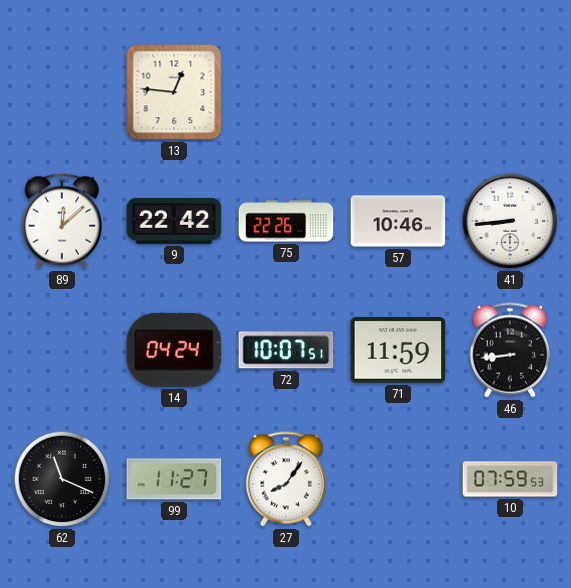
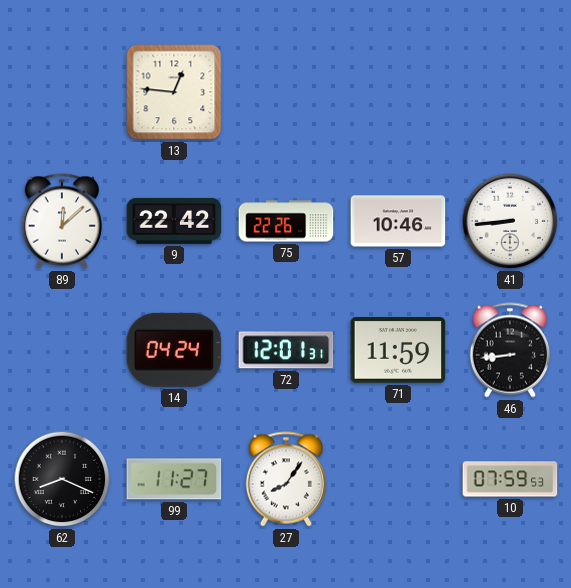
72: 10:07 -> 12:01 (286, 350)
62: 11:19 -> 8:19 (62, 479)
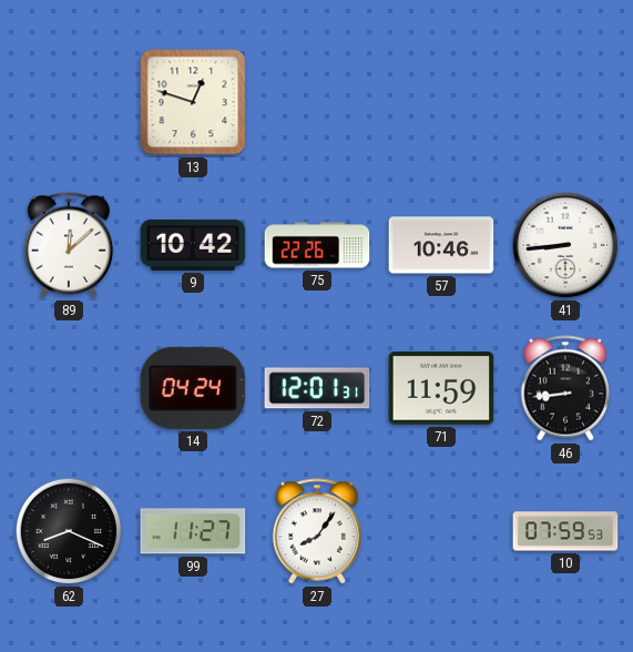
13: 12:46 -> 12:48 (193, 102)
9: 22:42 -> 10:42 (193, 245)
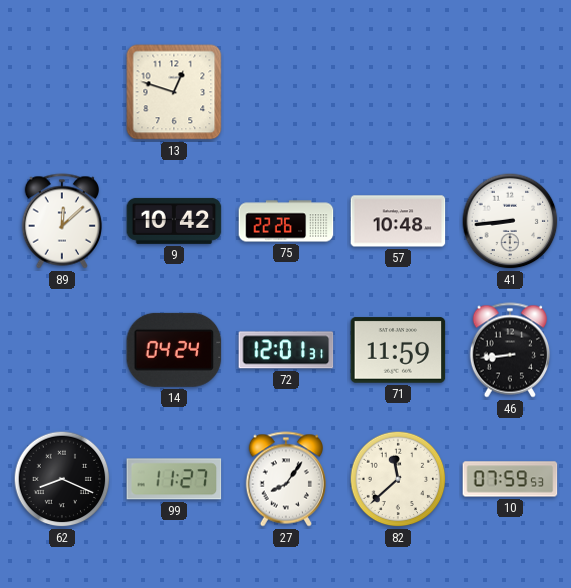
57: 10:46 -> 10:48 (398, 221)
82: none -> 11:38 (398, 479)
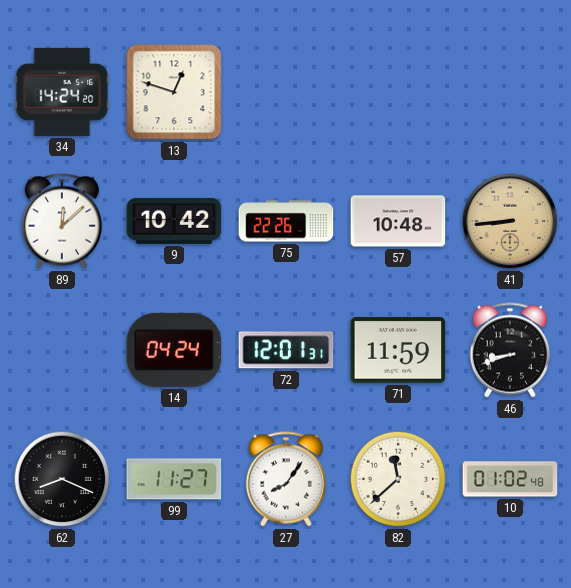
34: none -> 14:24 (62, 92)
41 dial: white -> champagne (510, 221)
46: 8:44 -> 8:42 (509, 350)
10: 07:59 -> 01:02 (510, 479)
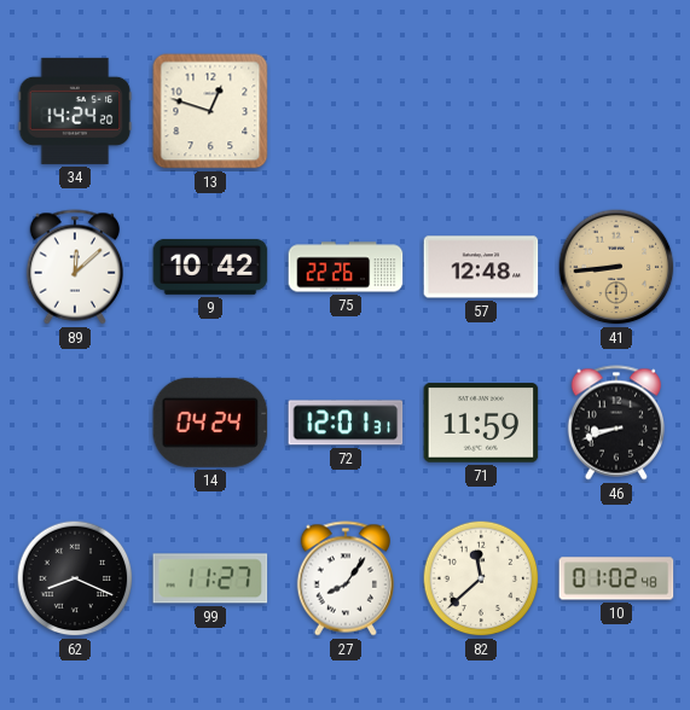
57: 10:48 -> 12:48 (481, 267)
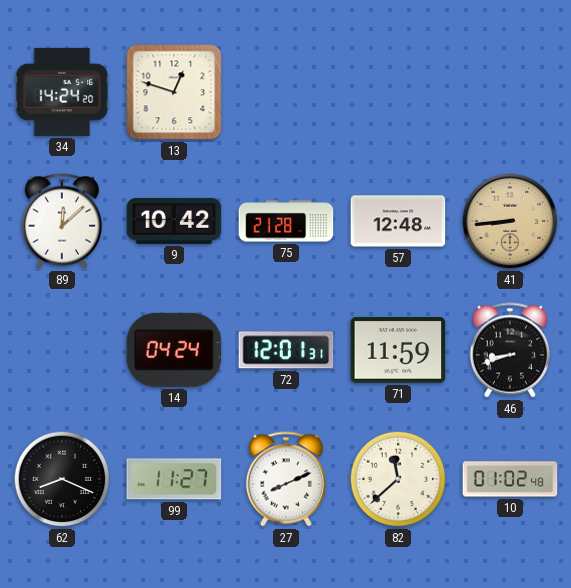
75: 22:26 -> 21:28 (286, 221)
27: 8:06 -> 8:11 (285, 479)
